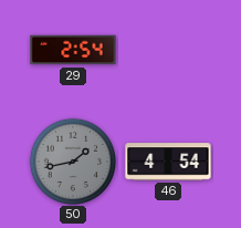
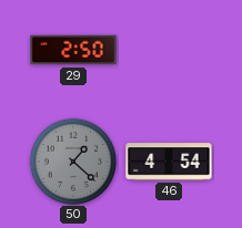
29: 2:54 -> 2:50 (73, 50)
50: 1:43 -> 1:22 (72, 160)
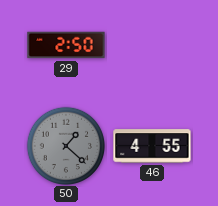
46: 4:54 -> 4:55 (152, 146)
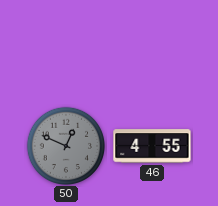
29: 2:50 -> none (66, 45)
50: 1:22 -> 12:49 (65, 145)
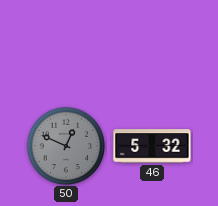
46: 4:55 -> 5:32 (152, 146)
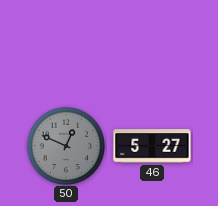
46: 5:32 -> 5:27 (152, 146)
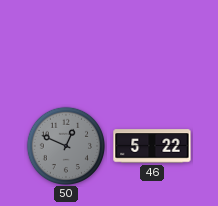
46: 5:27 -> 5:22 (152, 146)
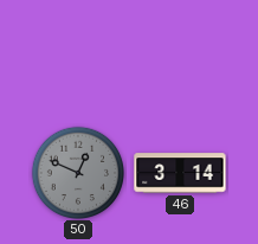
46: 5:22 -> 3:14 (180, 173)
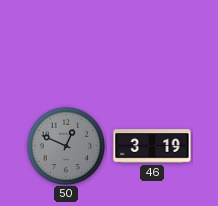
46: 3:14 -> 3:19 (152, 146)
